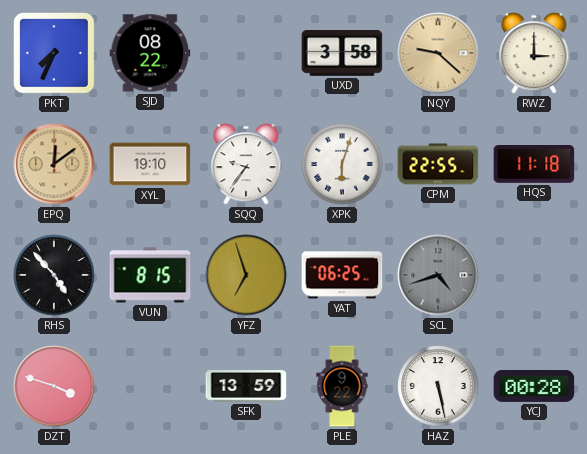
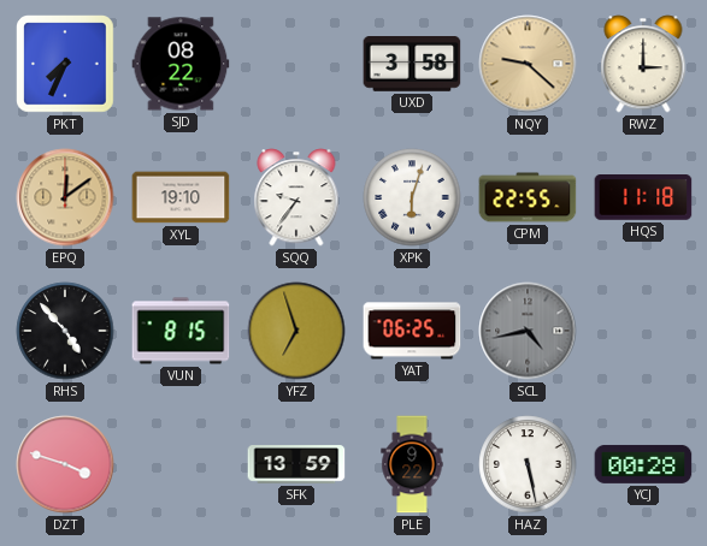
SCL: 4:42 -> 4:43 (528, 331)
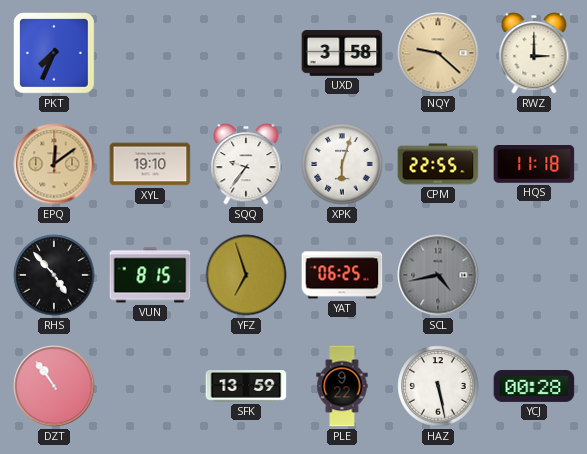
SJD: 08:22 -> none (181, 64)
DZT: 3:48 -> 10:54 (54, 386)
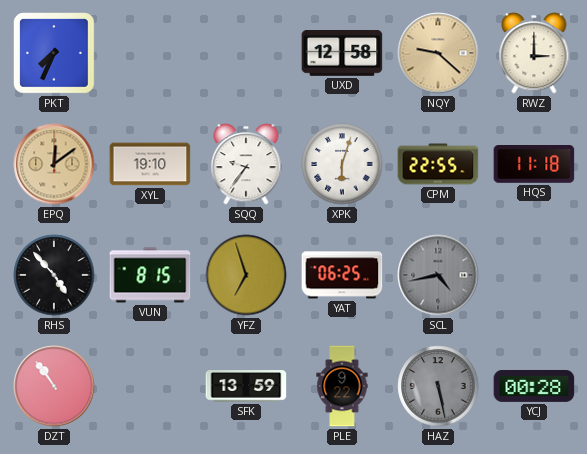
UXD: 3:58 -> 12:58 (342, 54)
HAZ dial: white -> grey (438, 386)
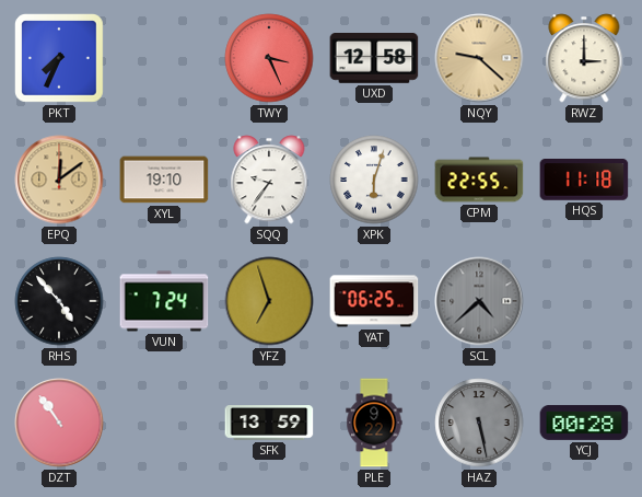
TWY: none -> 3:26 (269, 58)
VUN: 8:15 -> 7:24 (164, 301)
SCL: 4:43 -> 4:38 (479, 301)
